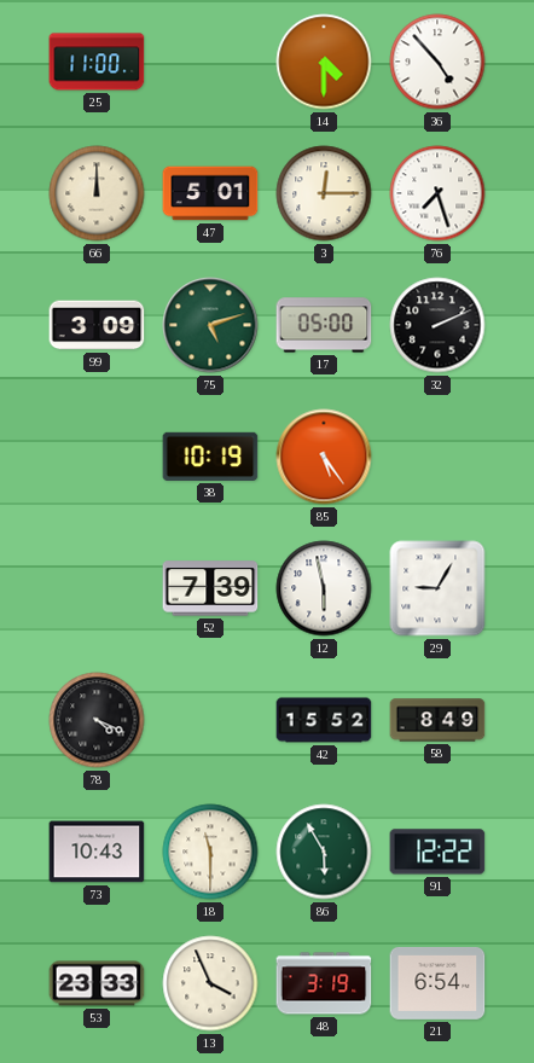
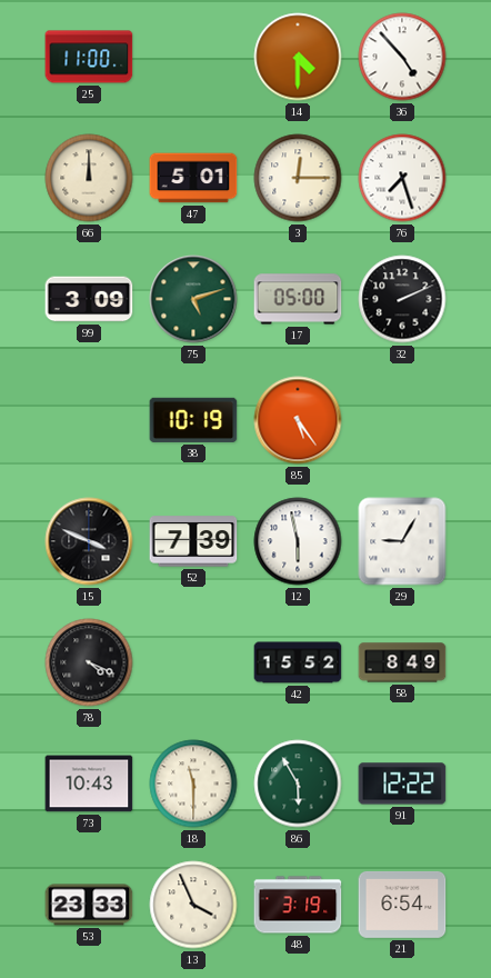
15: none -> 3:49 (89, 541)
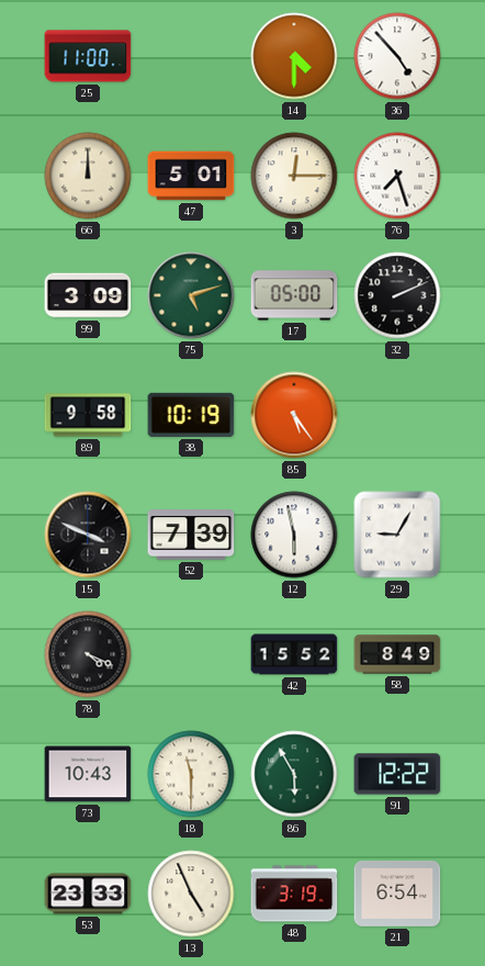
89: none -> 9:58 (88, 415)
13: 3:56 -> 4:56 (191, 894)
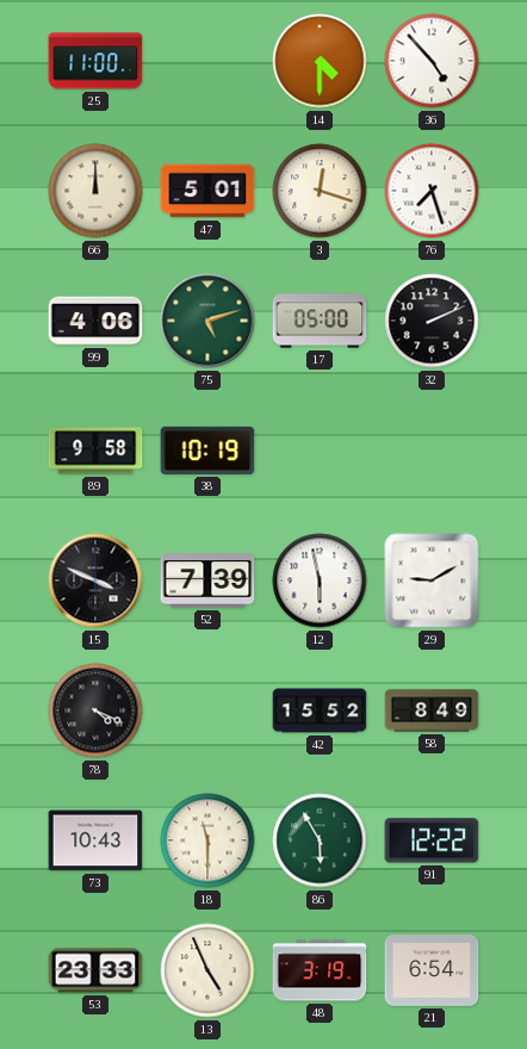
3: 12:15 -> 12:18 (320, 191)
99: 3:09 -> 4:06 (95, 321)
85: 5:24 -> none (294, 415)
29: 9:05 -> 9:10 (432, 581)
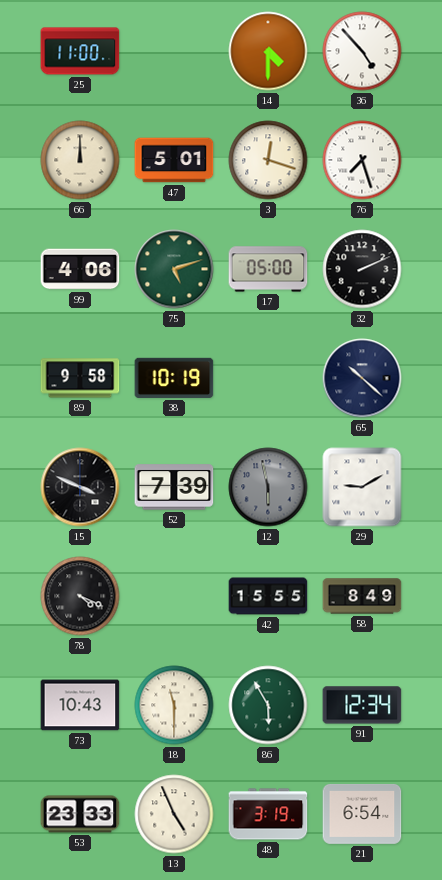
65: none -> 10:22 (362, 378)
12 dial: white -> grey (268, 487)
42: 15:52 -> 15:55 (268, 596)
91: 12:22 -> 12:34 (362, 705)
